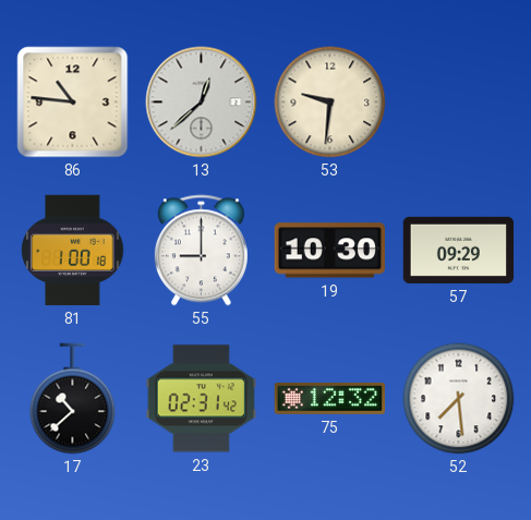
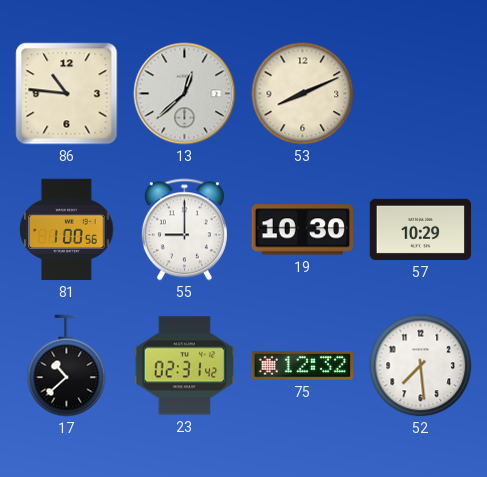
53: 9:31 -> 8:11 (303, 94)
81: 1:00:18 -> 1:00:56 (67, 230)
57: 09:29 -> 10:29 (421, 229)
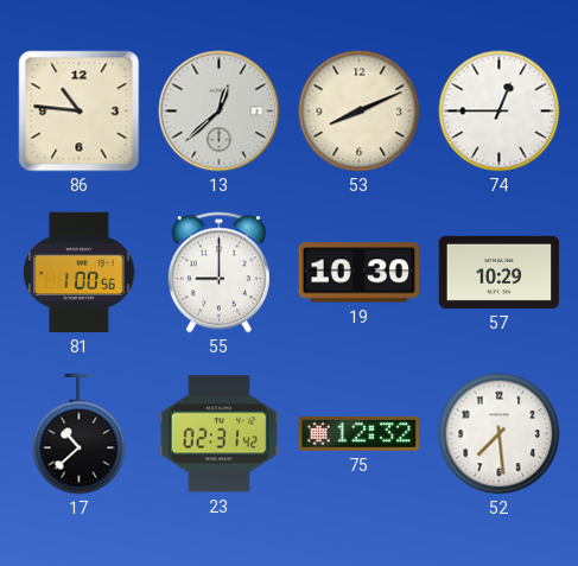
74: none -> 12:45 (500, 112)
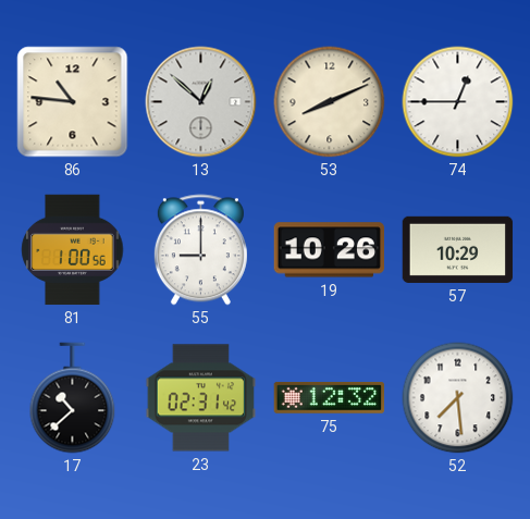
13: 12:38 -> 12:52 (201, 102)
19: 10:30 -> 10:26 (329, 250)
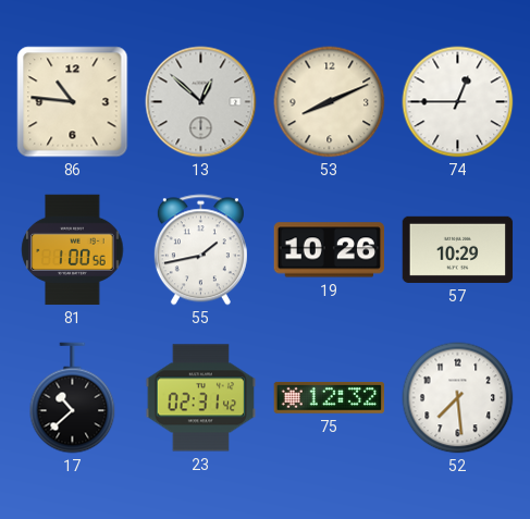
55: 9:00 -> 1:43 (200, 250)
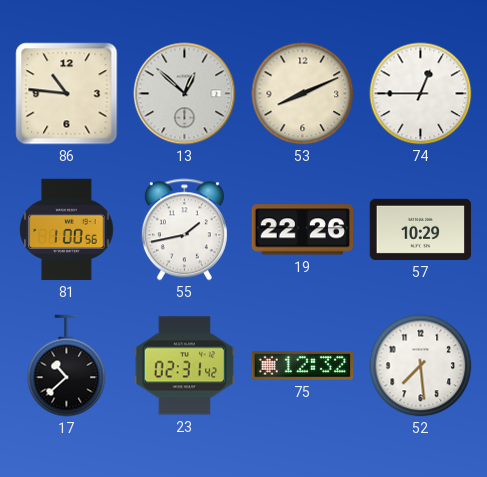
19: 10:26 -> 22:26 (302, 230)
